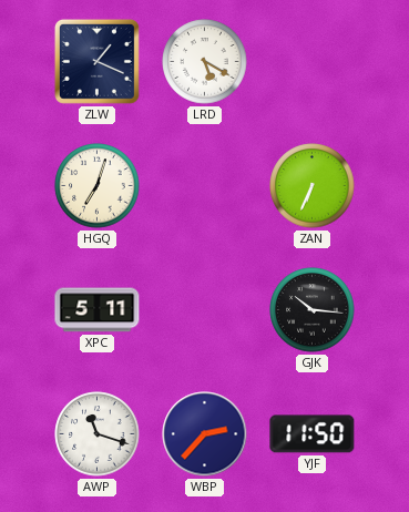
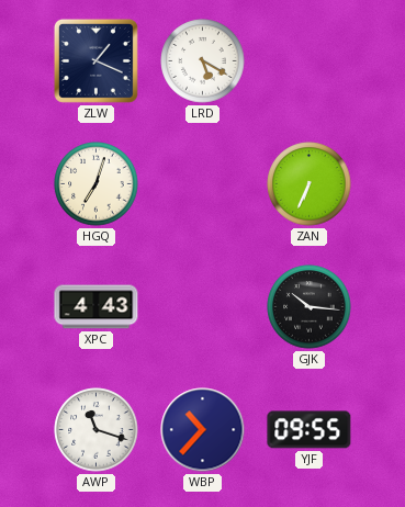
XPC: 5:11 -> 4:43 (97, 307)
WBP: 2:37 -> 10:37 (203, 430)
YJF: 11:50 -> 09:55 (310, 430)
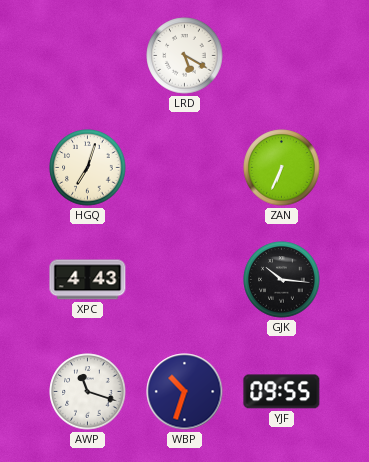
ZLW: 1:19 -> none (95, 60)
WBP: 10:37 -> 10:33 (185, 392)
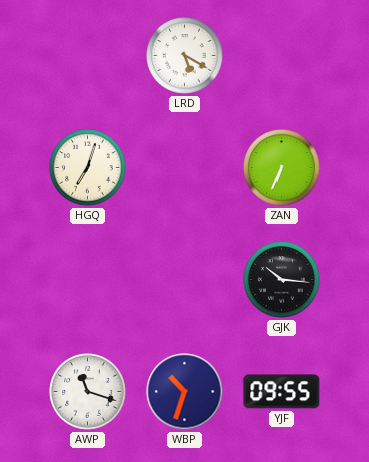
XPC: 4:43 -> none (88, 280)
